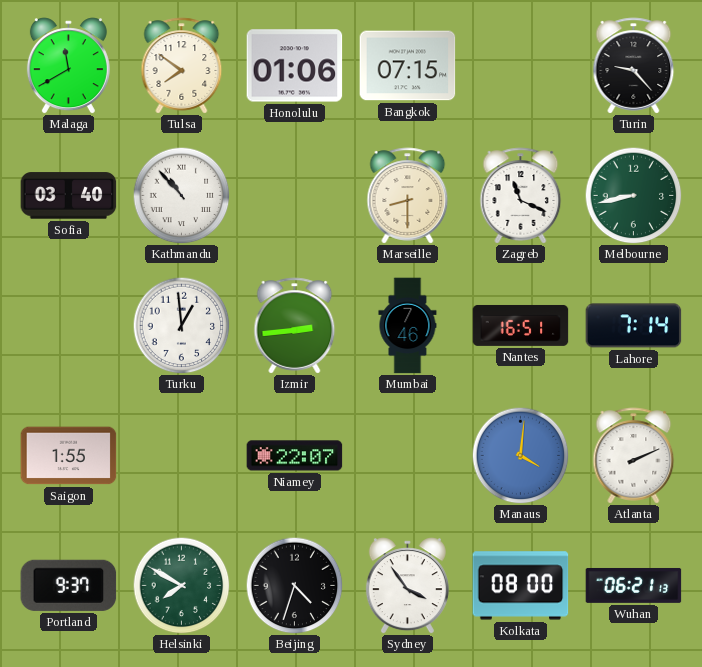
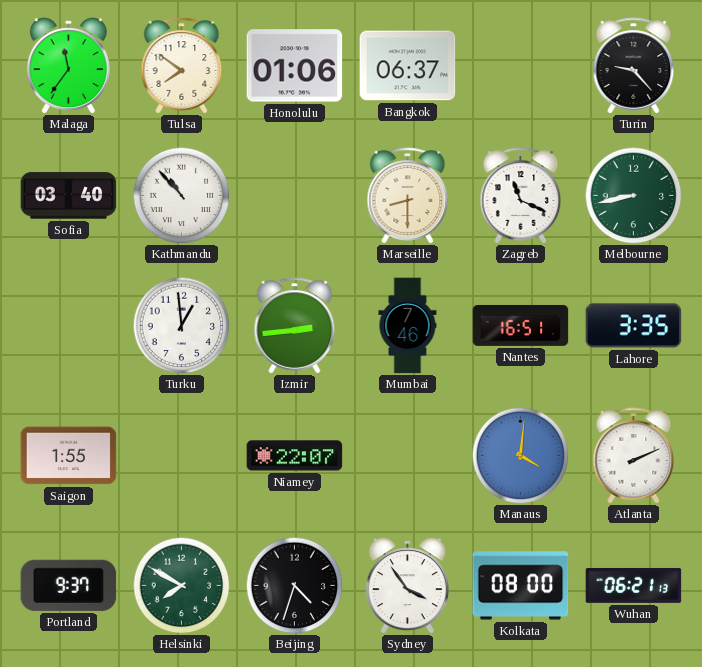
Malaga: 11:40 -> 11:36 (68, 66)
Bangkok: 07:15 -> 06:37 (408, 66)
Lahore: 7:14 -> 3:35 (634, 326)
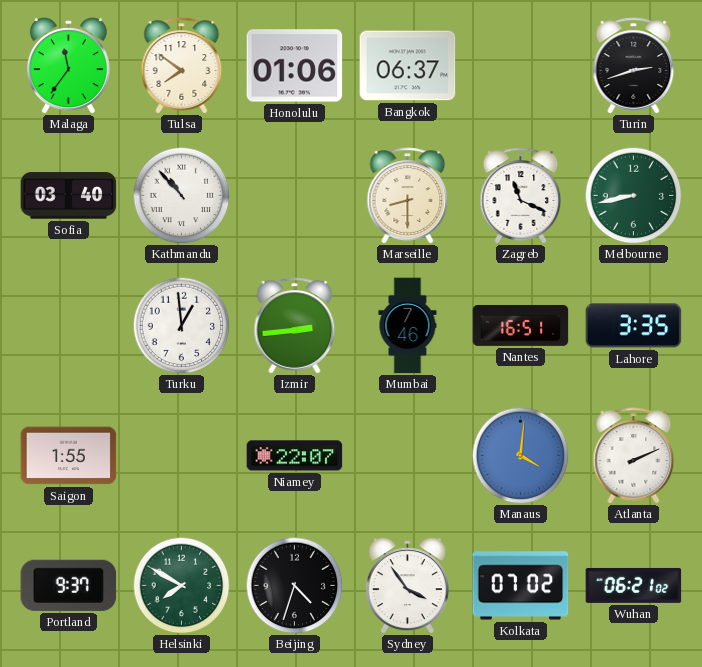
Turin: 9:23 -> 2:42 (634, 66)
Kolkata: 08:00 -> 07:02 (521, 586)
Wuhan: 06:21:13 -> 06:21:02 (634, 585)
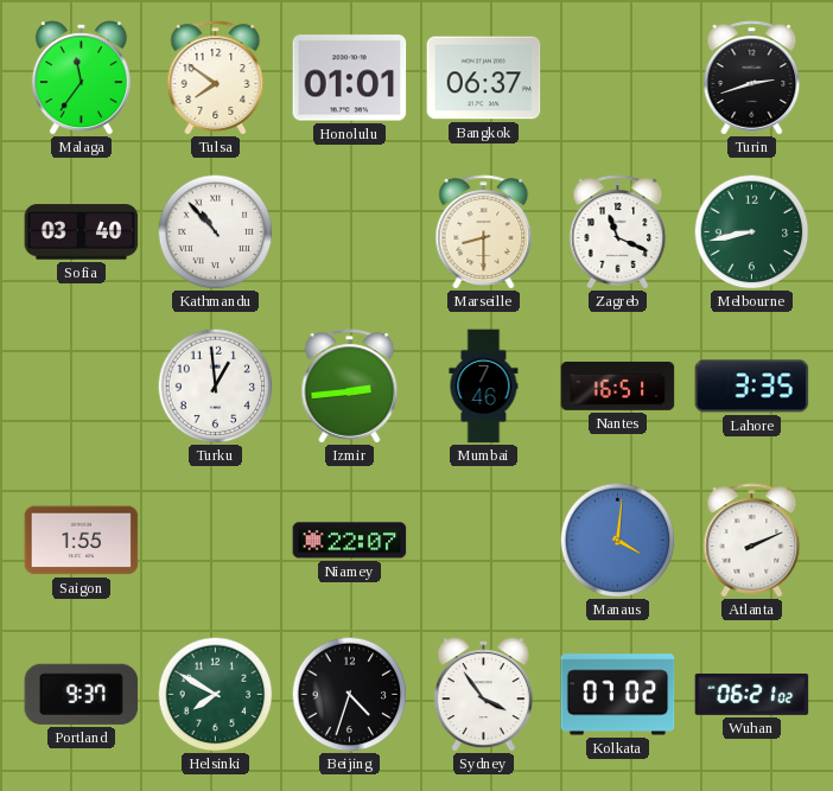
Honolulu: 01:06 -> 01:01 (350, 78)
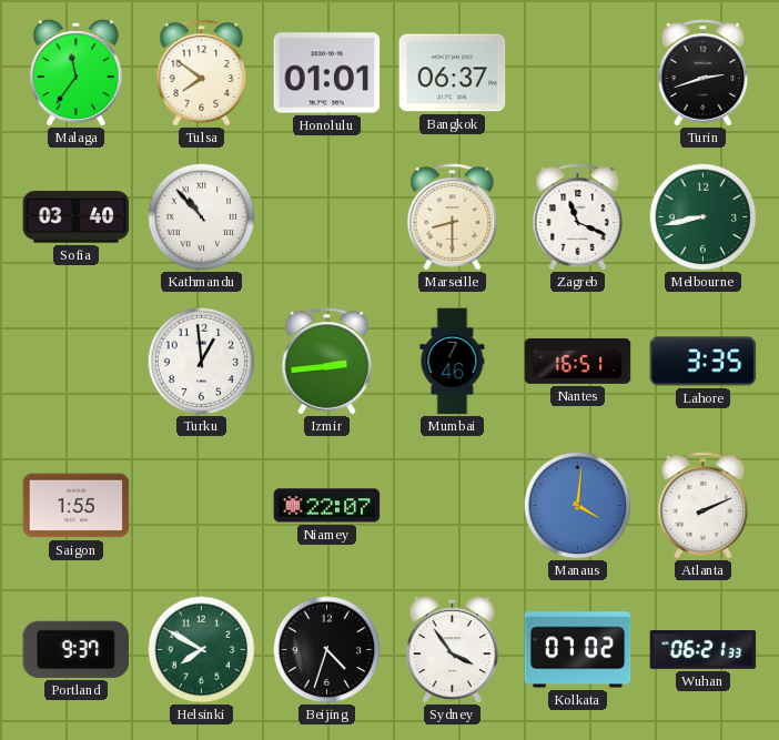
Wuhan: 06:21:02 -> 06:21:33 (704, 649)
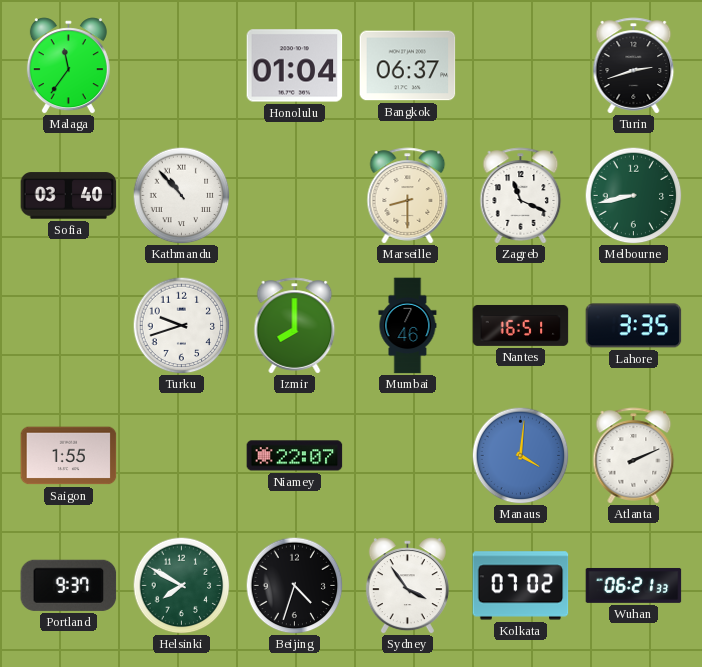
Tulsa: 7:51 -> none (202, 73)
Honolulu: 01:01 -> 01:04 (295, 66)
Turku: 12:59 -> 9:42 (181, 325)
Izmir: 2:44 -> 8:00 (295, 326)
